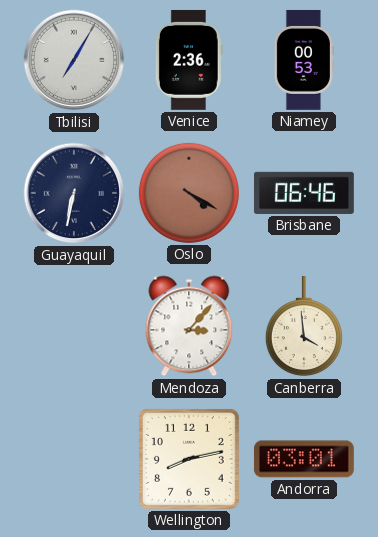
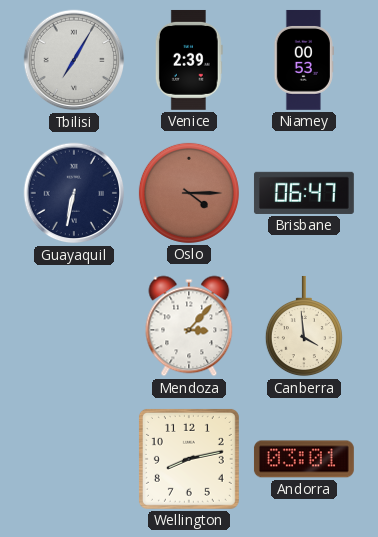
Venice: 2:36 -> 2:39 (189, 60)
Oslo: 4:20 -> 4:15 (189, 193)
Brisbane: 06:46 -> 06:47 (304, 193)
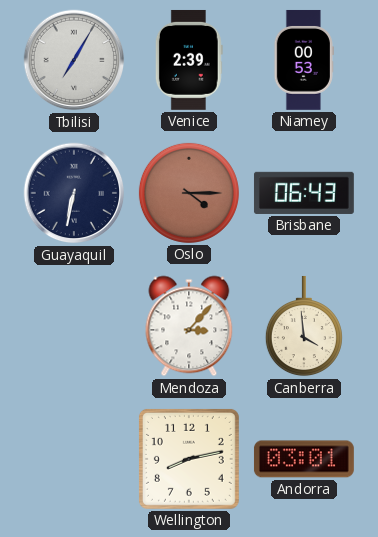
Brisbane: 06:47 -> 06:43 (304, 193)
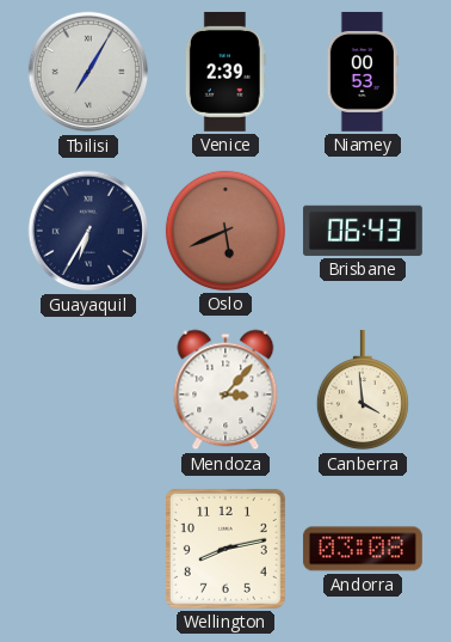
Guayaquil: 6:32 -> 6:35 (88, 231)
Oslo: 4:15 -> 5:41 (225, 231)
Andorra: 03:01 -> 03:08 (363, 549)
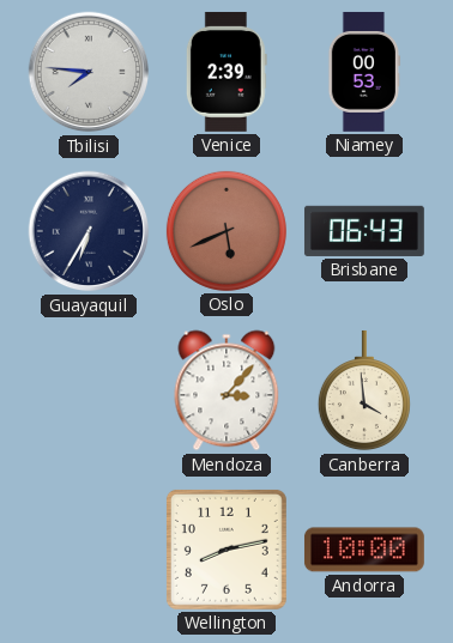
Tbilisi: 7:05 -> 7:46 (89, 72)
Andorra: 03:08 -> 10:00 (364, 550)
